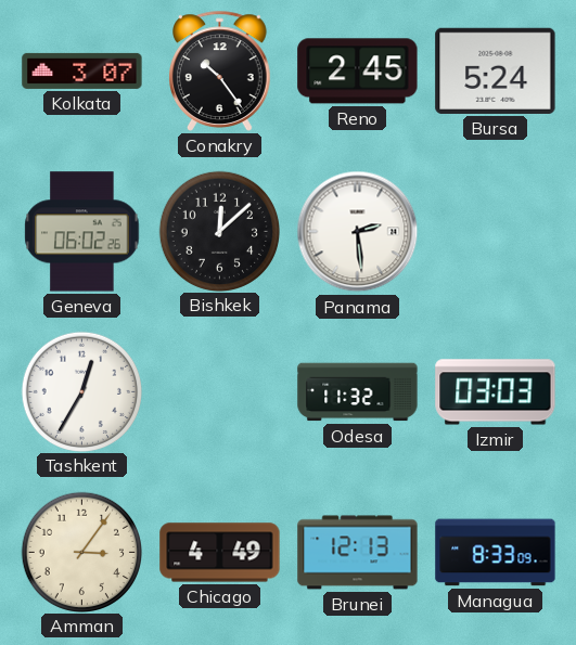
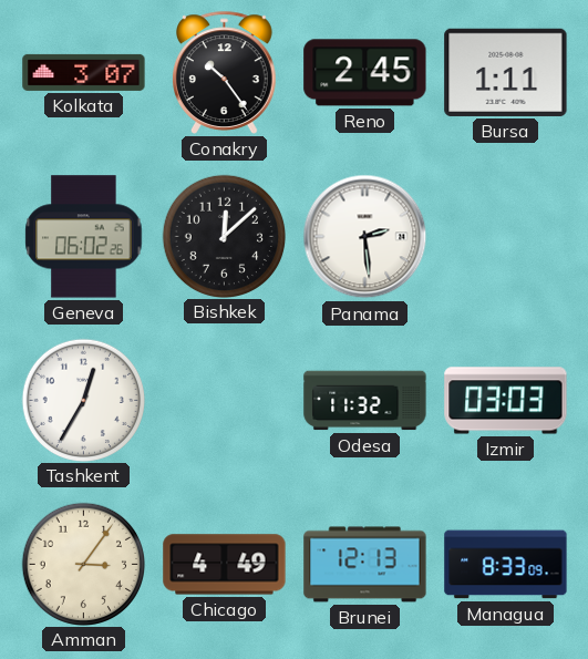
Bursa: 5:24 -> 1:11 (506, 72)
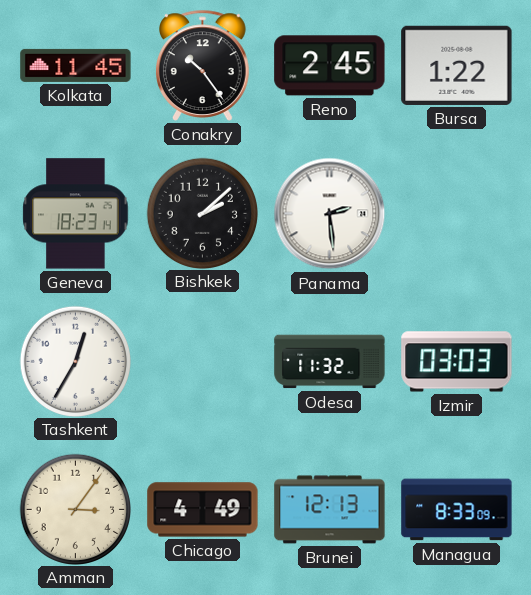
Kolkata: 3:07 -> 11:45 (76, 65)
Bursa: 1:11 -> 1:22 (457, 65)
Geneva: 06:02 -> 18:23 (76, 214)
Bishkek: 12:08 -> 2:08 (202, 213)
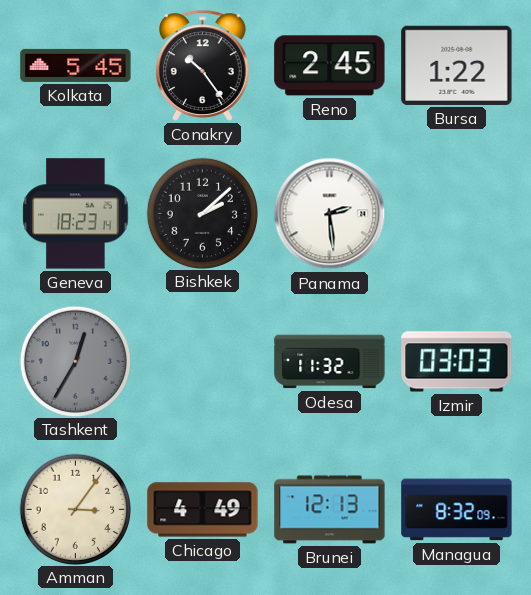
Kolkata: 11:45 -> 5:45 (76, 65)
Tashkent dial: white -> grey (75, 361)
Managua: 8:33 -> 8:32 (457, 510)
